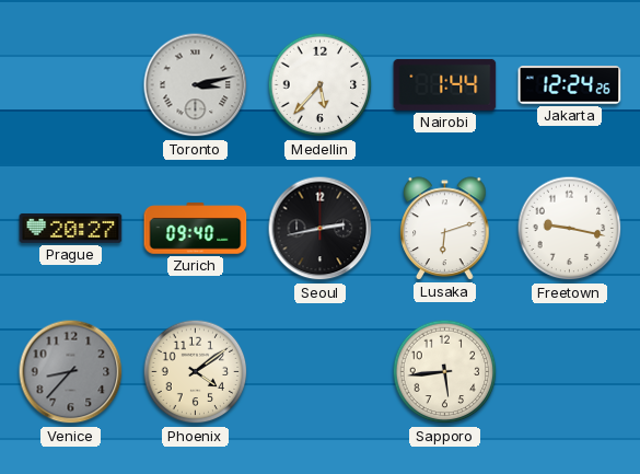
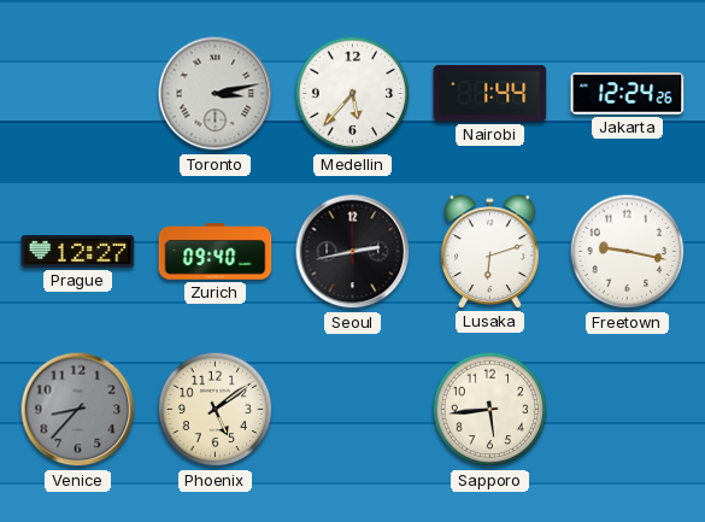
Prague: 20:27 -> 12:27 (78, 252)
Phoenix: 4:09 -> 5:09 (216, 410)
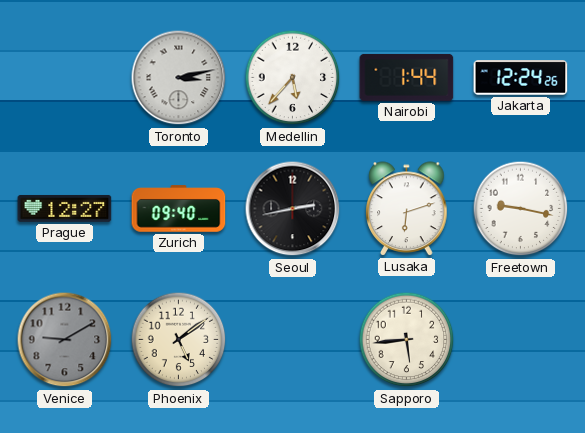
Venice: 8:37 -> 9:10 (65, 340)
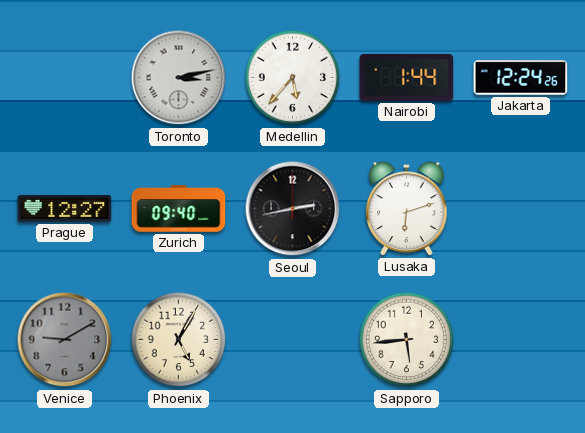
Freetown: 9:17 -> none (521, 209)
Phoenix: 5:09 -> 5:05 (179, 340)
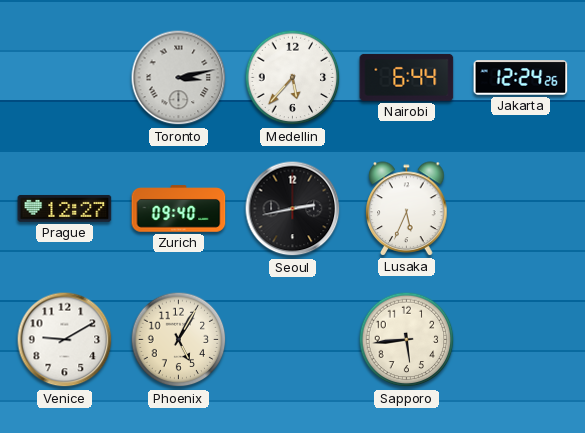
Nairobi: 1:44 -> 6:44 (407, 77)
Lusaka: 6:12 -> 5:34 (407, 209)
Venice dial: grey -> white (65, 340)
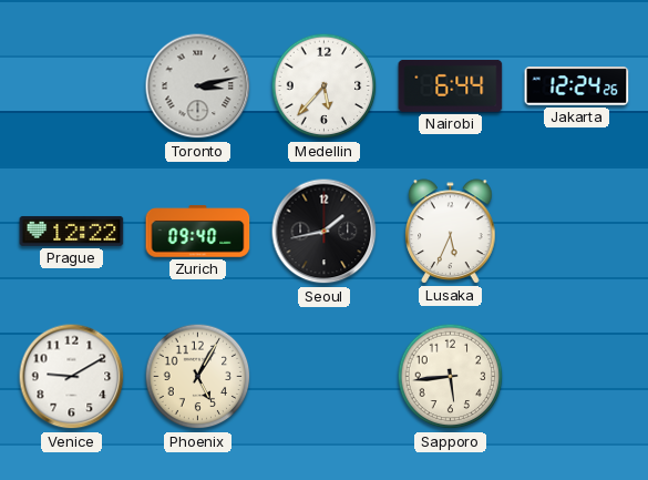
Prague: 12:27 -> 12:22 (72, 232)
Seoul: 2:43 -> 1:43 (325, 232)
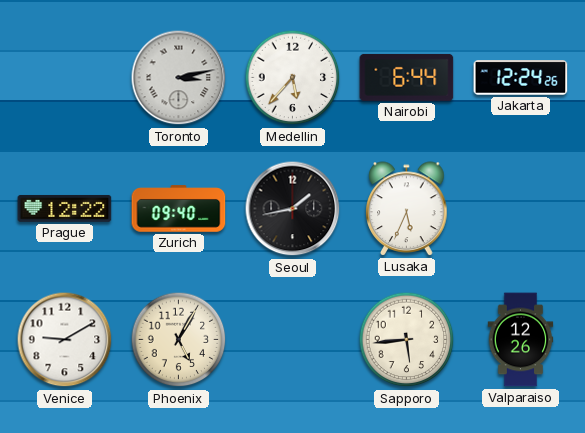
Valparaiso: none -> 12:26 (521, 340)
